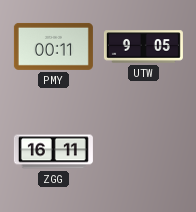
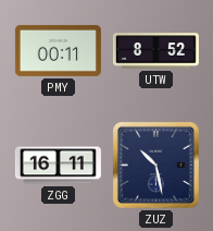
UTW: 9:05 -> 8:52 (155, 51)
ZUZ: none -> 10:28 (155, 165)
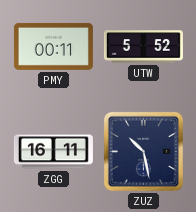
UTW: 8:52 -> 5:52 (143, 47)
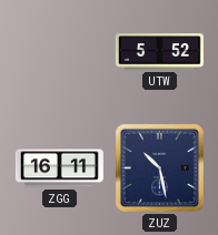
PMY: 00:11 -> none (53, 46)
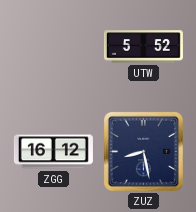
ZGG: 16:11 -> 16:12 (53, 152)
ZUZ: 10:28 -> 8:28 (143, 151)
